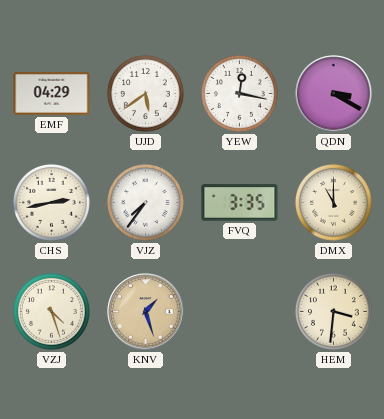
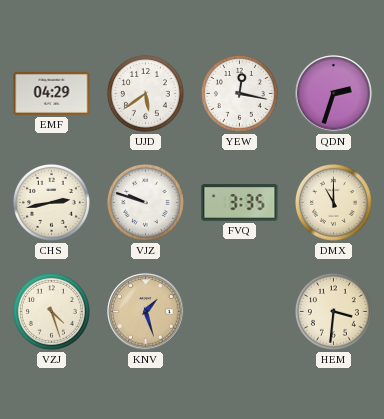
QDN: 3:20 -> 2:33 (334, 94)
VJZ: 7:36 -> 9:48 (145, 202)
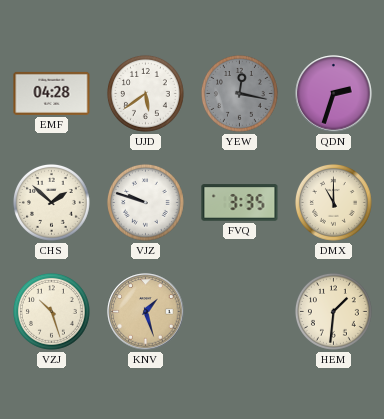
EMF: 04:29 -> 04:28 (52, 93)
YEW dial: white -> grey (239, 93)
CHS: 2:43 -> 1:52 (51, 202)
VZJ: 4:27 -> 10:27 (51, 311)
HEM: 3:31 -> 1:31 (333, 311)
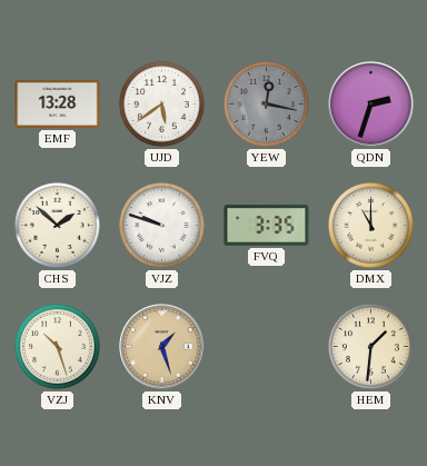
EMF: 04:28 -> 13:28 (58, 103)
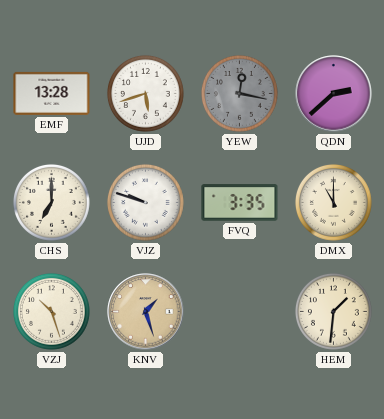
UJD: 5:39 -> 5:42 (145, 93)
QDN: 2:33 -> 2:38 (334, 94)
CHS: 1:52 -> 7:00 (51, 202)
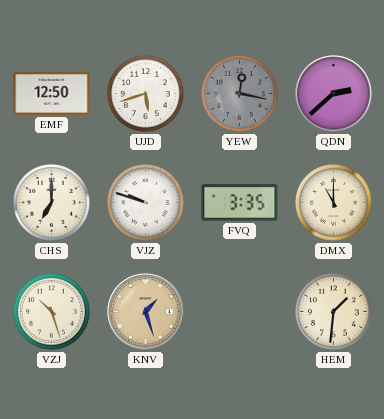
EMF: 13:28 -> 12:50 (52, 93)
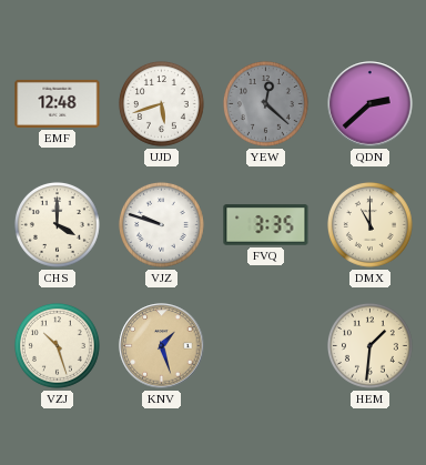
EMF: 12:50 -> 12:48 (58, 103)
YEW: 12:17 -> 12:22 (265, 103)
CHS: 7:00 -> 4:00 (57, 224)
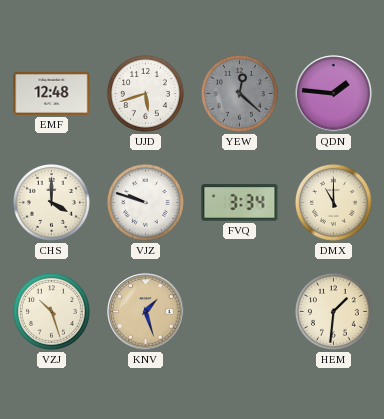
QDN: 2:38 -> 1:46 (334, 94)
FVQ: 3:35 -> 3:34 (240, 203)
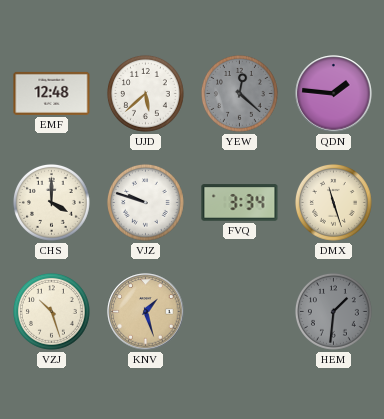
UJD: 5:42 -> 5:38 (145, 93)
DMX: 11:00 -> 11:27 (333, 202)
HEM dial: cream -> grey (333, 311)
